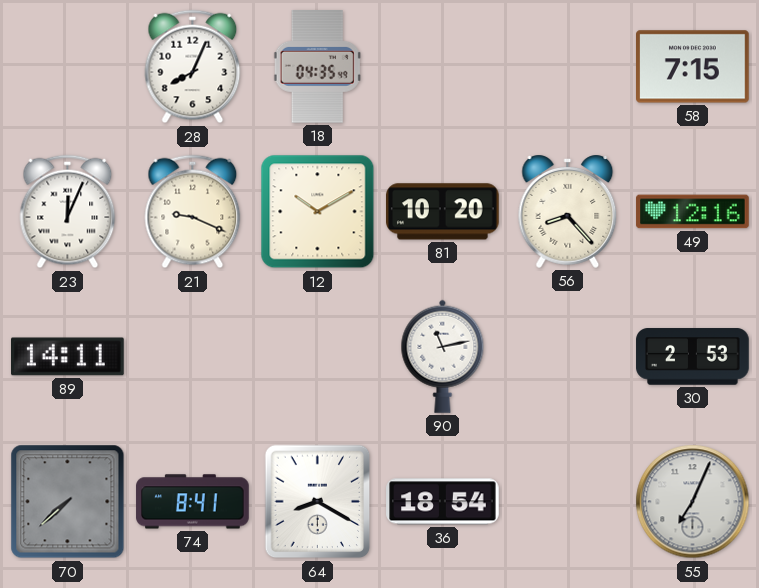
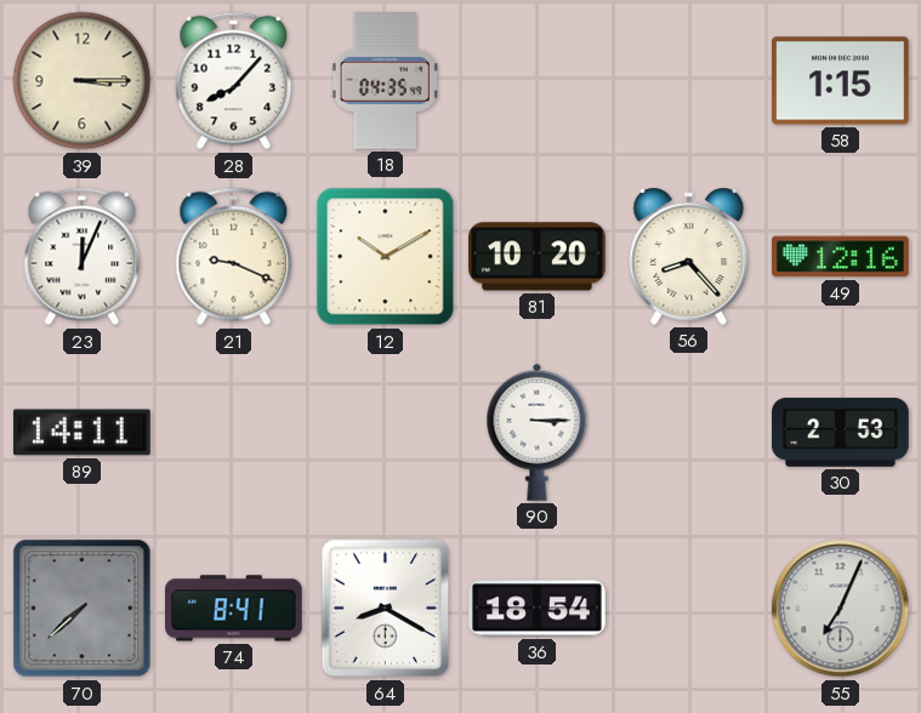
39: none -> 3:15 (83, 81)
28: 8:04 -> 8:07 (234, 81)
58: 7:15 -> 1:15 (841, 81)
90: 11:13 -> 3:15 (538, 432)
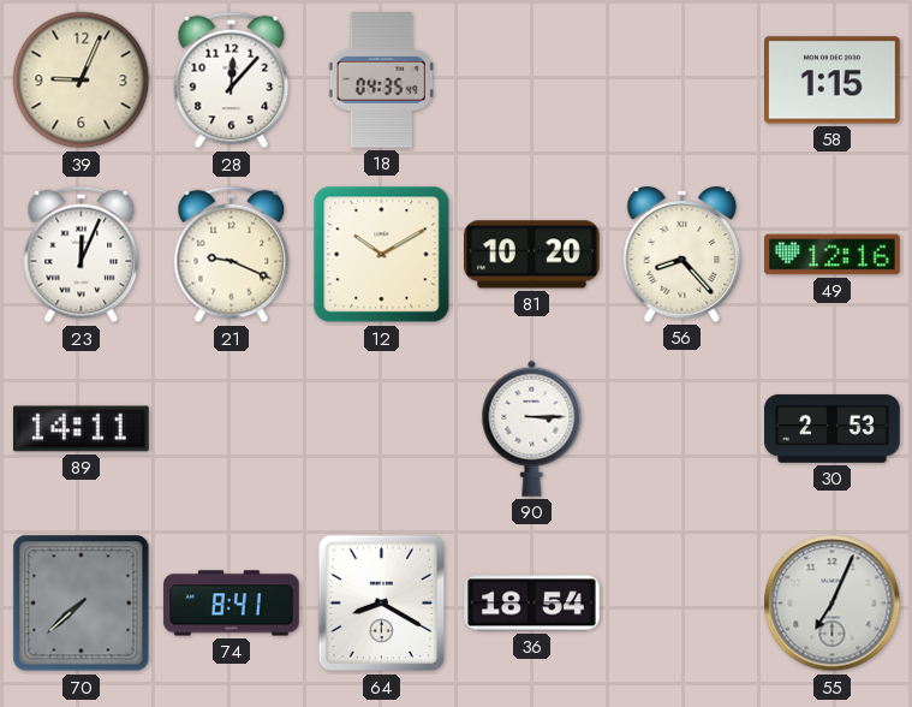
39: 3:15 -> 9:04 (82, 81)
28: 8:07 -> 12:07 (232, 81)
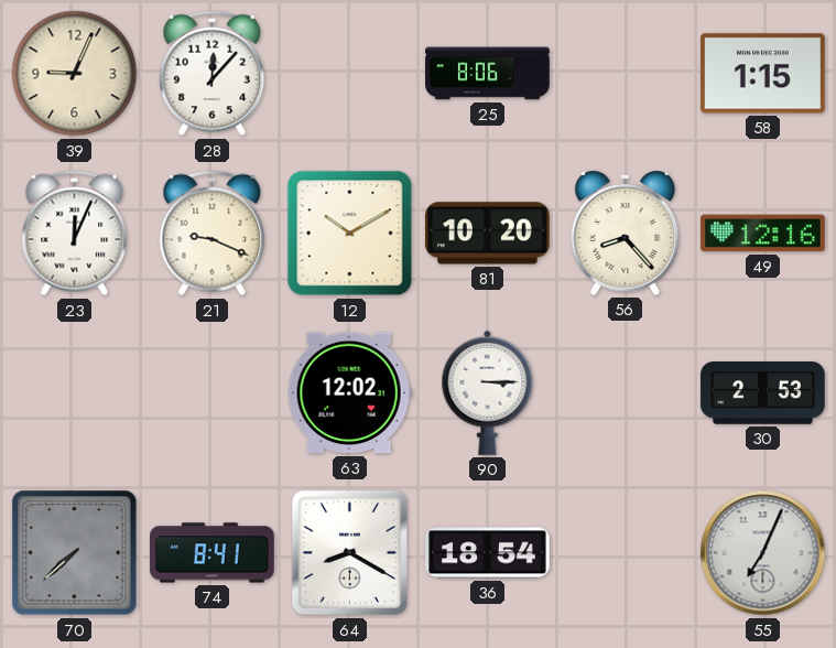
18: 04:35 -> none (382, 81)
25: none -> 8:06 (488, 74)
89: 14:11 -> none (82, 429)
63: none -> 12:02 (349, 393)
